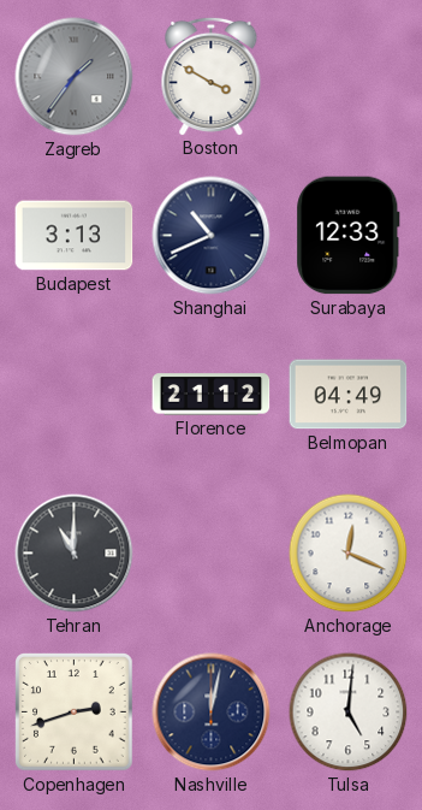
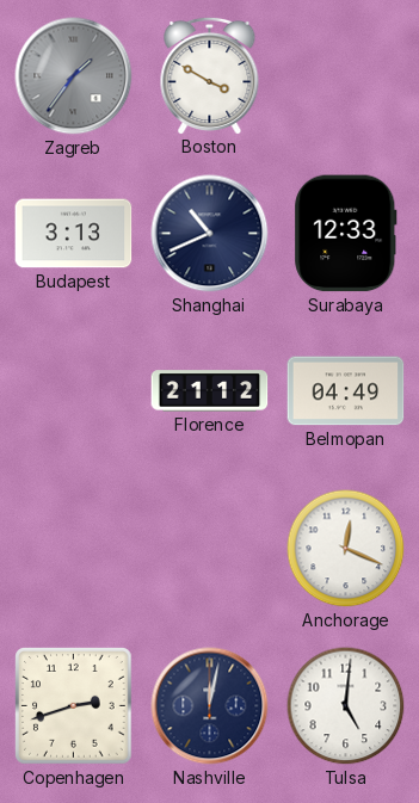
Tehran: 11:00 -> none (75, 554)
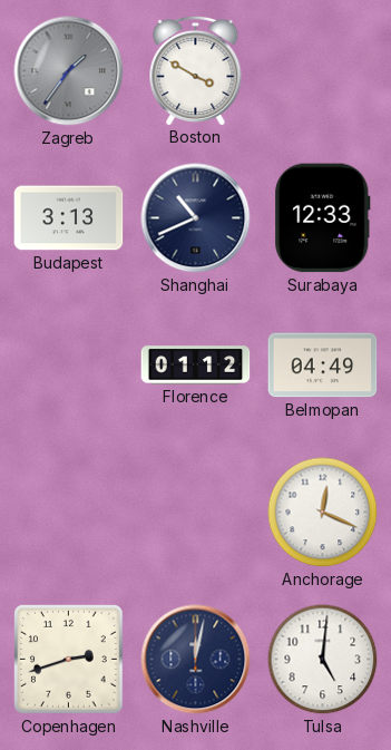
Florence: 21:12 -> 01:12 (196, 366)
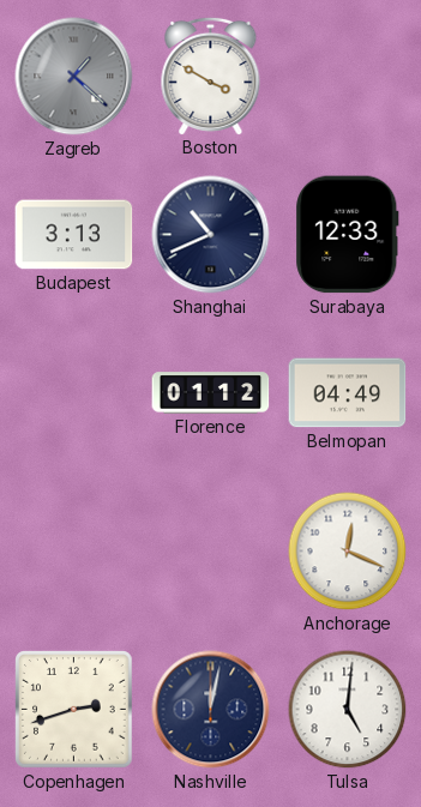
Zagreb: 1:36 -> 1:22 (74, 77)
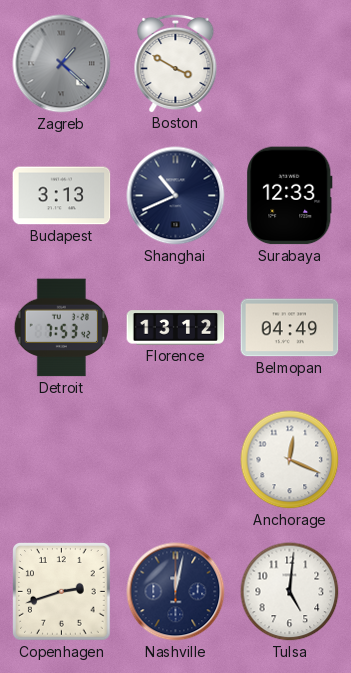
Detroit: none -> 7:53 (61, 328)
Florence: 01:12 -> 13:12 (176, 328)
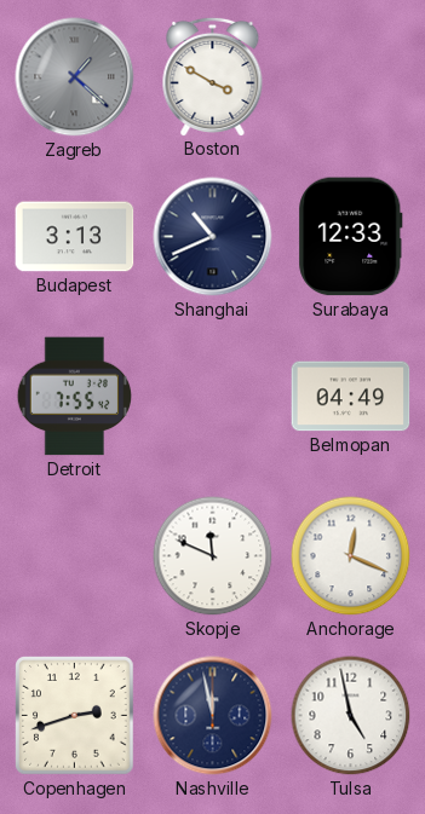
Detroit: 7:53 -> 7:55 (74, 397)
Florence: 13:12 -> none (176, 328)
Skopje: none -> 11:49 (213, 556)
Nashville: 12:02 -> 11:58 (213, 716)
Tulsa: 5:01 -> 4:58 (351, 716)
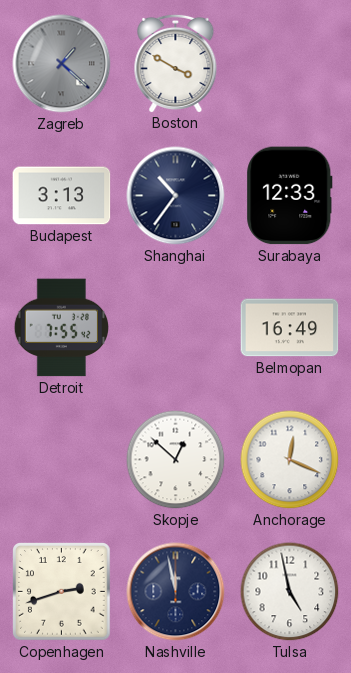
Shanghai: 10:41 -> 10:36 (176, 196)
Belmopan: 04:49 -> 16:49 (290, 328)
Skopje: 11:49 -> 12:52 (176, 460)
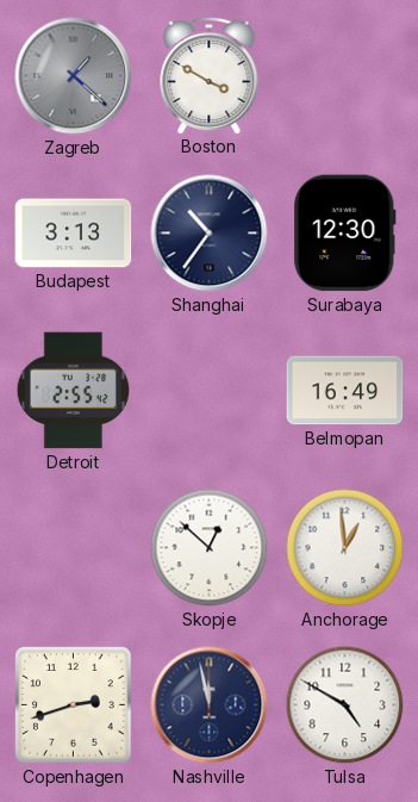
Surabaya: 12:33 -> 12:30 (345, 234)
Detroit: 7:55 -> 2:55 (73, 391)
Anchorage: 12:19 -> 12:59 (345, 548)
Tulsa: 4:58 -> 4:50 (345, 705)
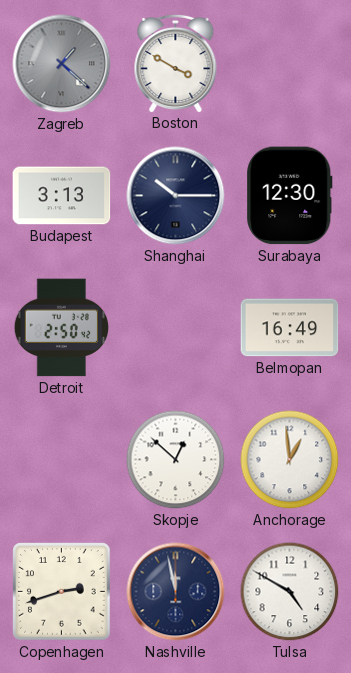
Shanghai: 10:36 -> 10:15 (176, 196)
Detroit: 2:55 -> 2:50 (61, 328)
